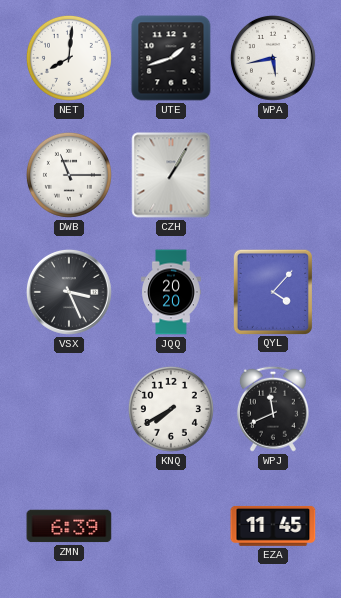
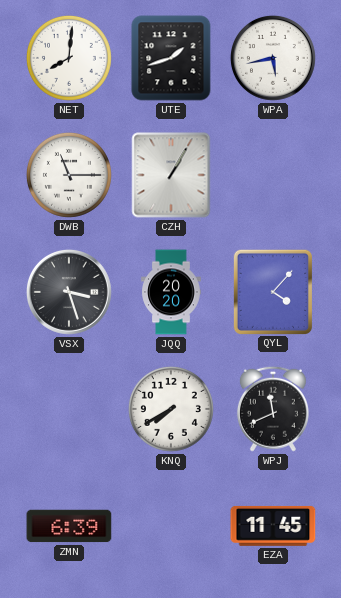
VSX: 3:26 -> 3:27 (69, 292)
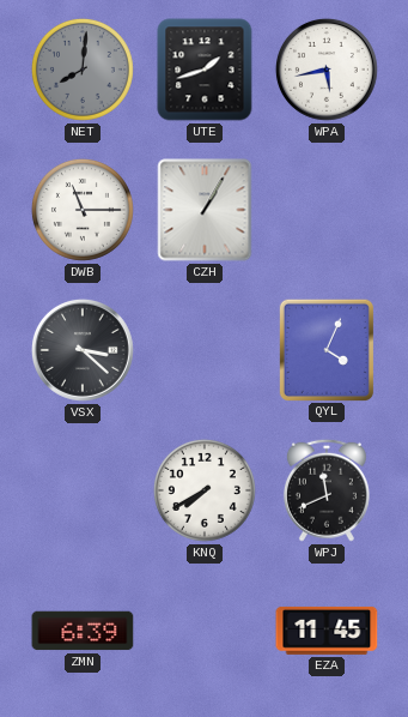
NET dial: white -> grey (83, 70)
VSX: 3:27 -> 3:22 (83, 350)
JQQ: 20:20 -> none (171, 292)
QYL: 4:07 -> 4:04 (327, 349)
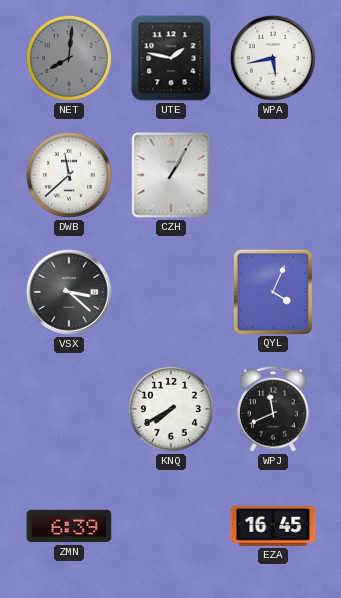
UTE: 1:42 -> 1:47 (171, 58)
DWB: 11:15 -> 11:38 (69, 175)
EZA: 11:45 -> 16:45 (273, 526)
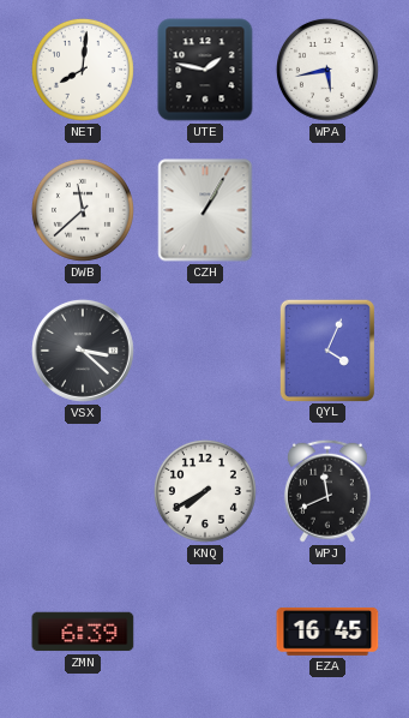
NET dial: grey -> white (83, 70)
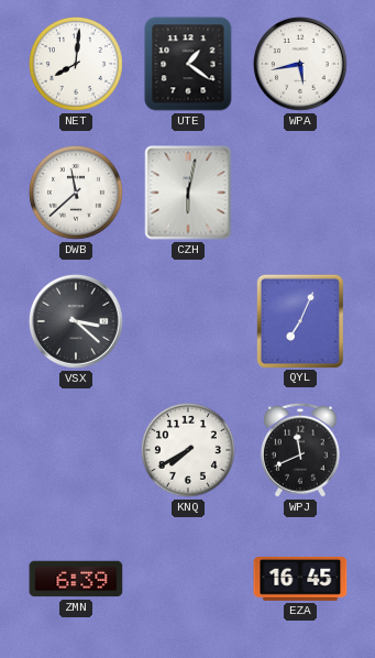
UTE: 1:47 -> 1:21 (188, 64)
CZH: 1:05 -> 6:02 (188, 193)
QYL: 4:04 -> 7:04 (300, 320)
